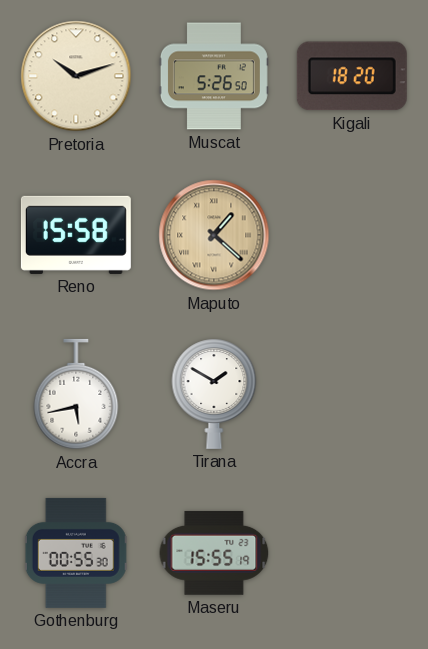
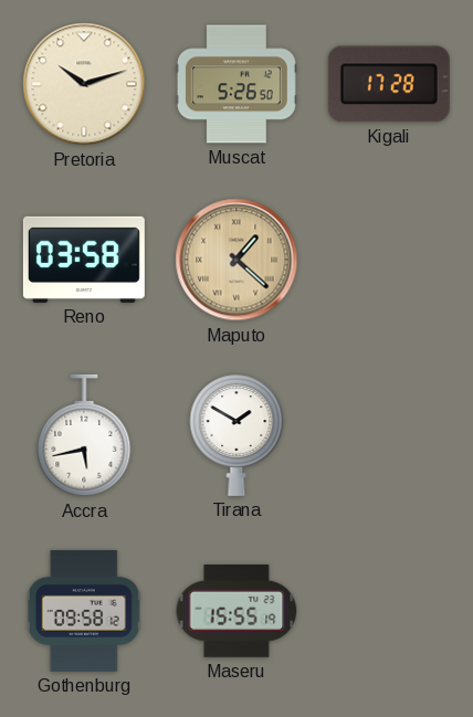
Kigali: 18:20 -> 17:28 (389, 84)
Reno: 15:58 -> 03:58 (84, 260)
Gothenburg: 00:55 -> 09:58 (84, 611)
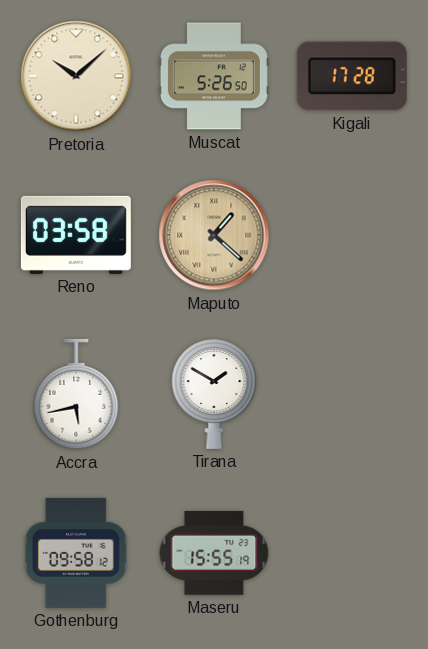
Pretoria: 10:12 -> 10:08 (76, 76)
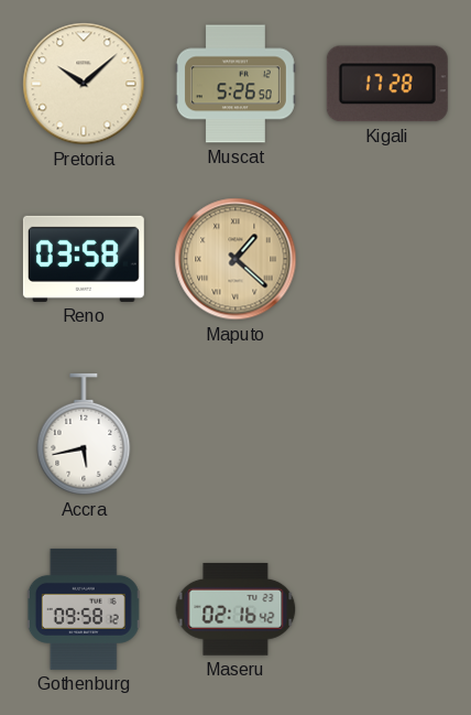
Tirana: 1:50 -> none (214, 394)
Maseru: 15:55 -> 02:16 (235, 609)
